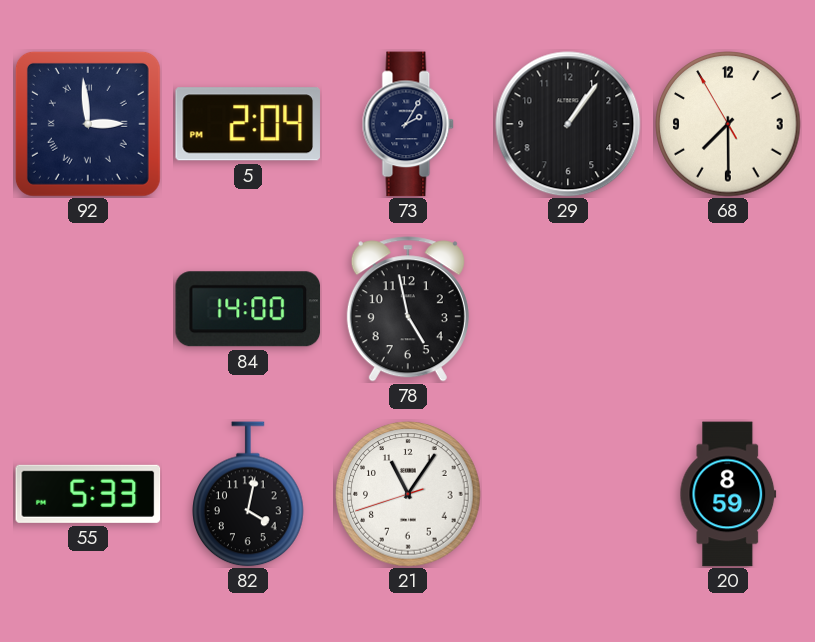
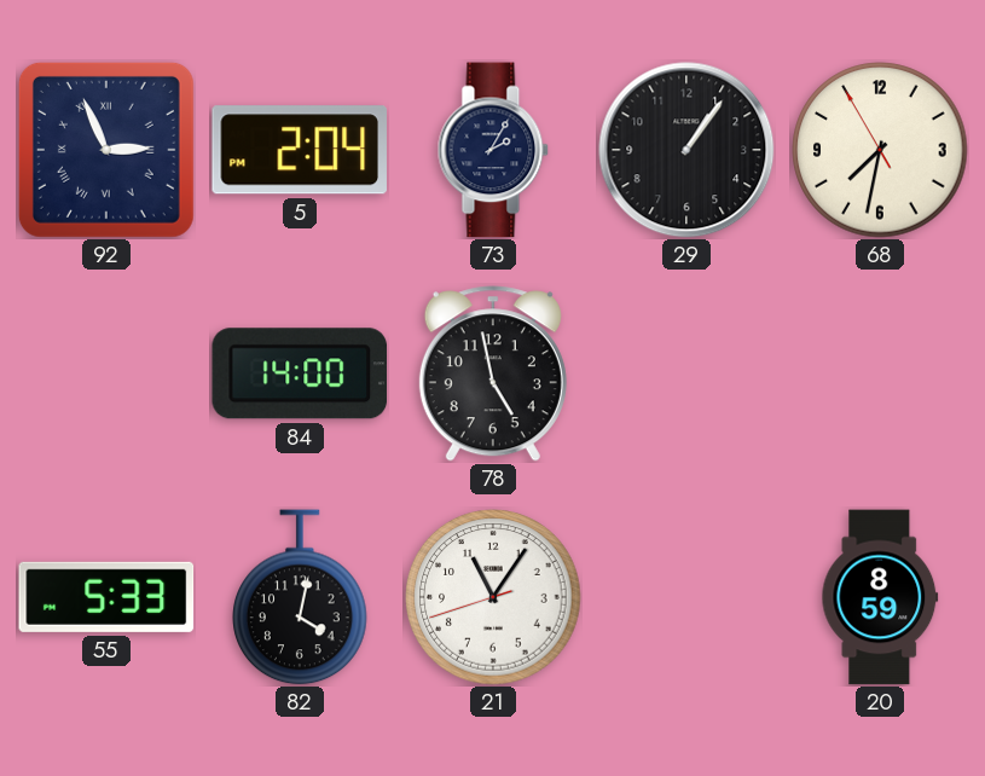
92: 2:59 -> 2:56 (106, 150)
68: 7:29 -> 7:31 (880, 150)
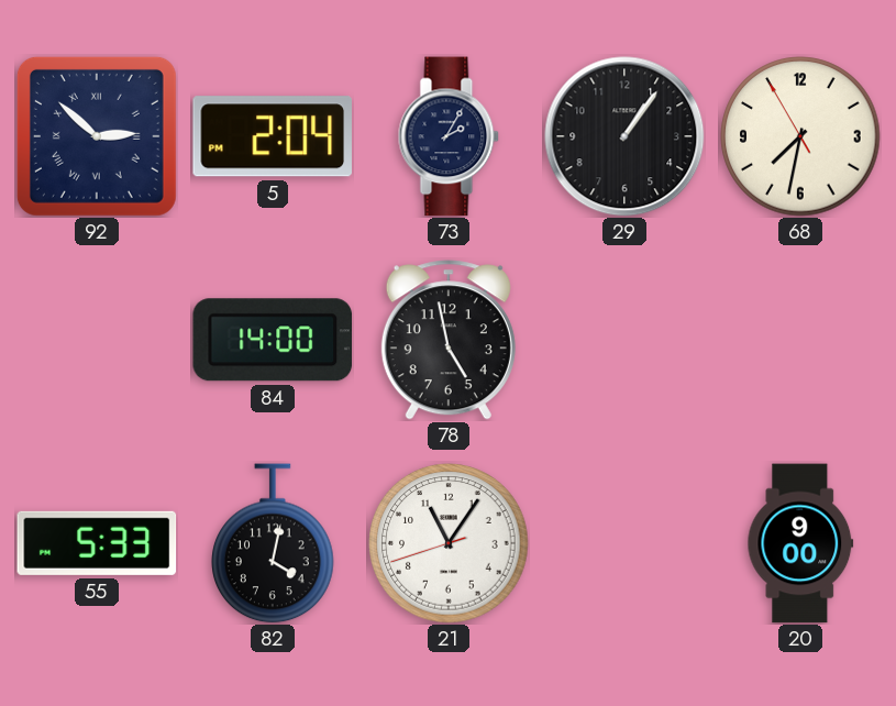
92: 2:56 -> 2:52 (97, 136)
20: 8:59 -> 9:00 (800, 543)
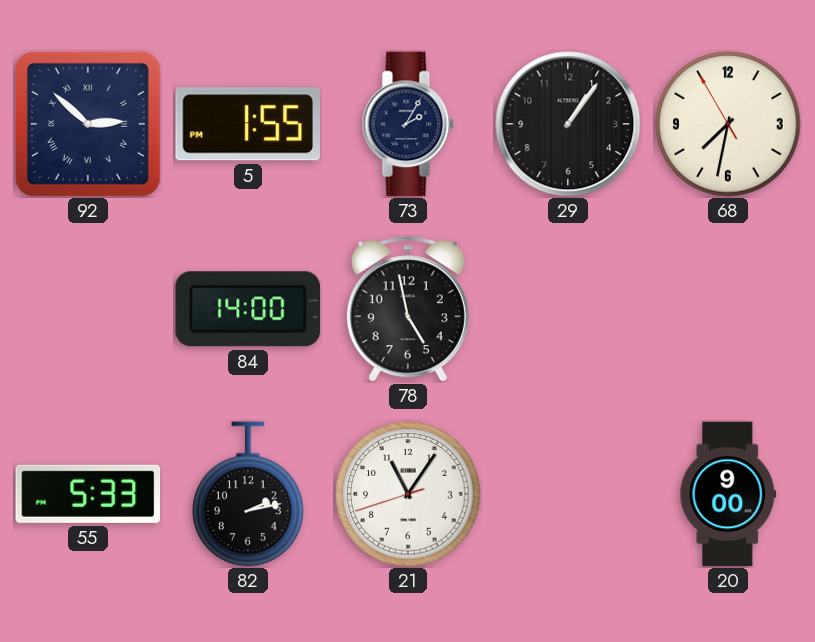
5: 2:04 -> 1:55 (248, 124)
82: 4:02 -> 2:13 (248, 494)
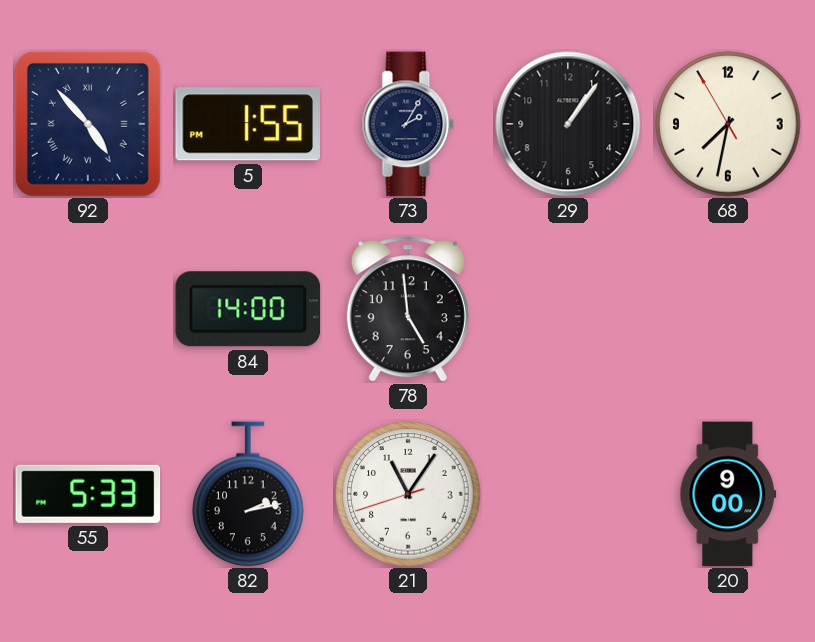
92: 2:52 -> 4:53 (88, 124)
78: 4:58 -> 4:59 (408, 309)
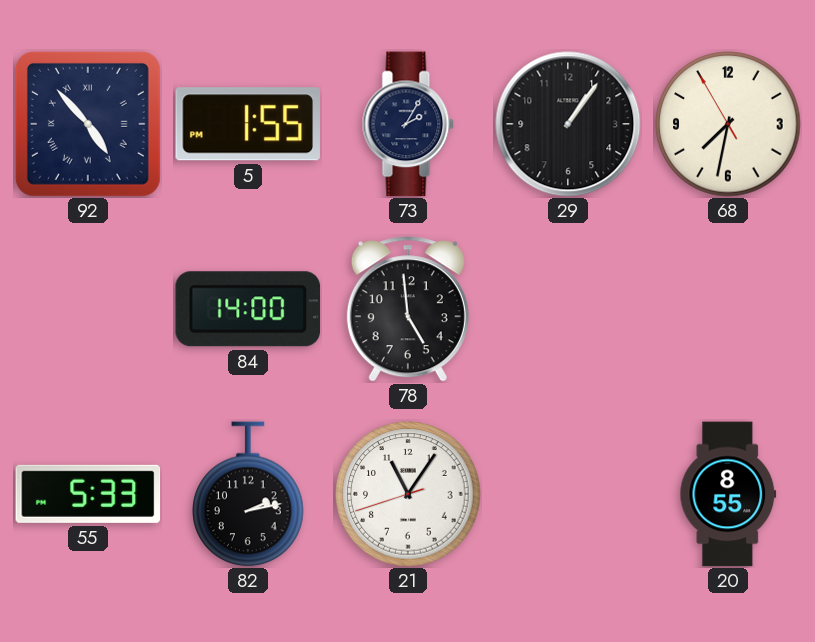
20: 9:00 -> 8:55 (728, 494)
